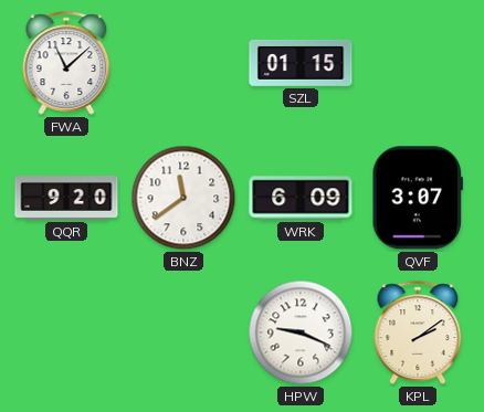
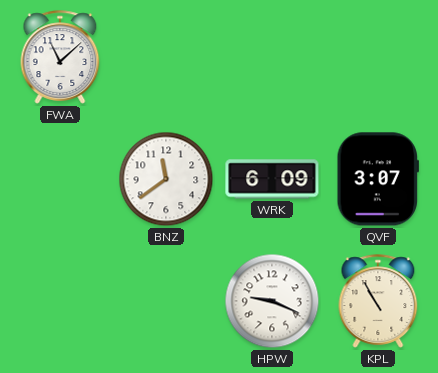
SZL: 01:15 -> none (301, 63)
QQR: 9:20 -> none (66, 199)
KPL: 2:09 -> 10:55 (378, 301)
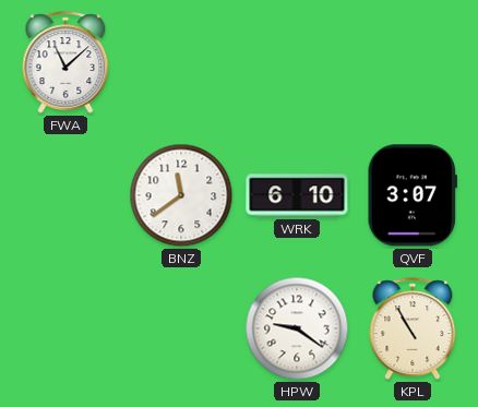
WRK: 6:09 -> 6:10 (297, 195)
HPW: 9:19 -> 9:21 (297, 328)
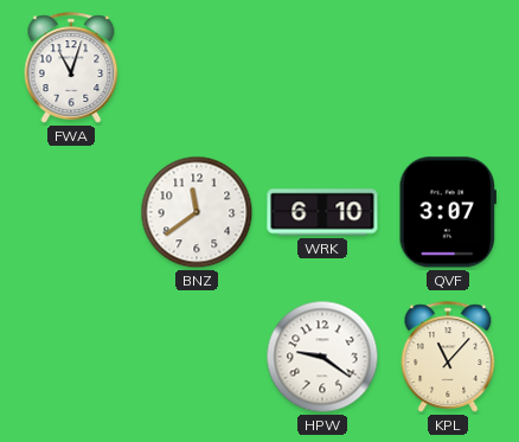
FWA: 11:08 -> 11:03 (71, 68)
KPL: 10:55 -> 11:07 (448, 357)
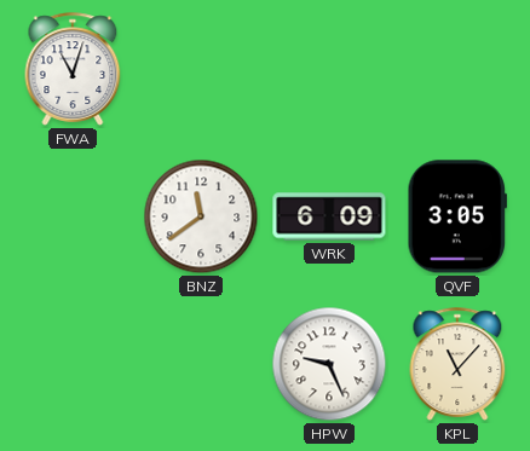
WRK: 6:10 -> 6:09 (329, 216)
QVF: 3:07 -> 3:05 (457, 216)
HPW: 9:21 -> 9:26 (329, 364)
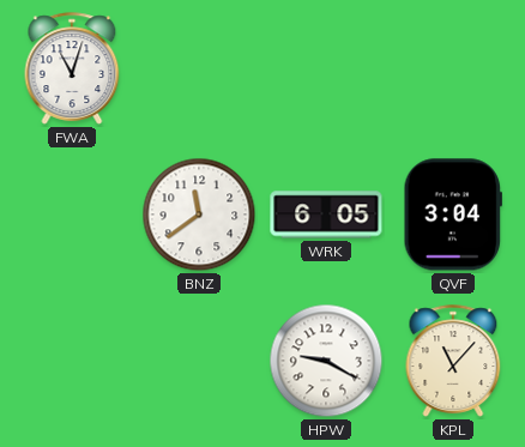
WRK: 6:09 -> 6:05 (326, 215)
QVF: 3:05 -> 3:04 (453, 215)
HPW: 9:26 -> 9:20 (326, 361)
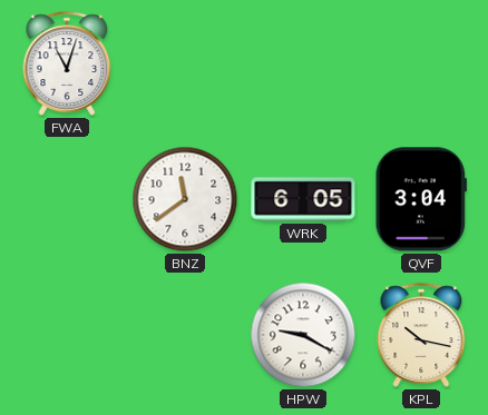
KPL: 11:07 -> 10:17 (421, 335)
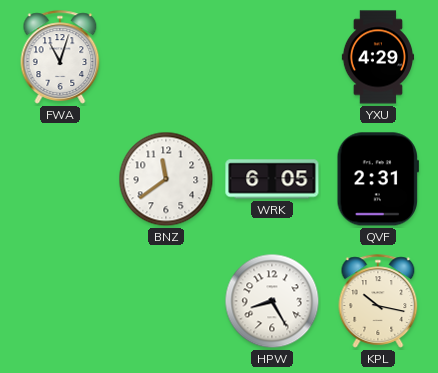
YXU: none -> 4:29 (377, 57)
QVF: 3:04 -> 2:31 (378, 179)
HPW: 9:20 -> 8:25 (272, 301)
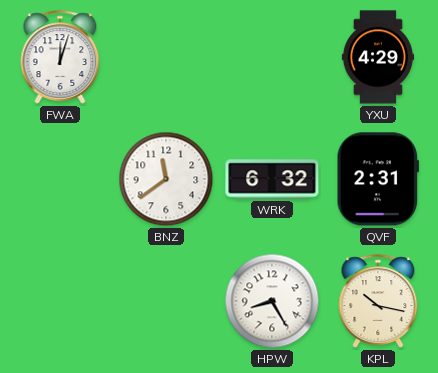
FWA: 11:03 -> 12:03 (60, 57)
WRK: 6:05 -> 6:32 (272, 179)
